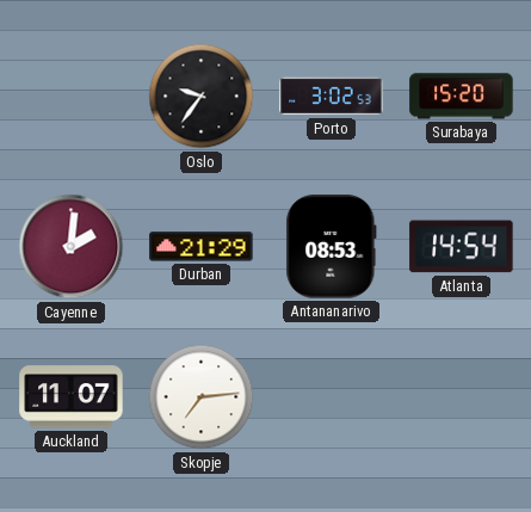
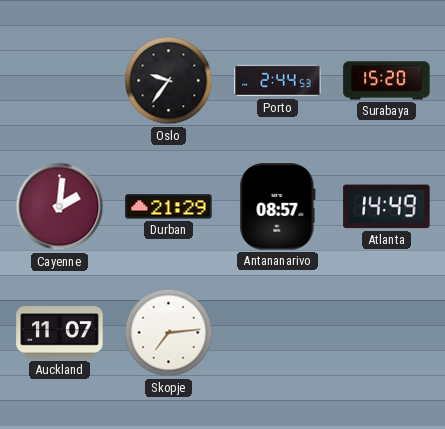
Porto: 3:02 -> 2:44 (278, 81)
Antananarivo: 08:53 -> 08:57 (278, 207)
Atlanta: 14:54 -> 14:49 (387, 207)
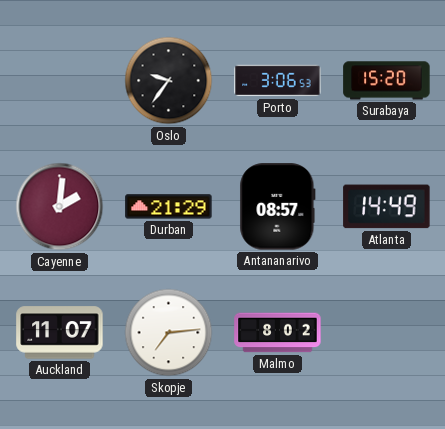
Porto: 2:44 -> 3:06 (278, 81)
Malmo: none -> 8:02 (278, 333)
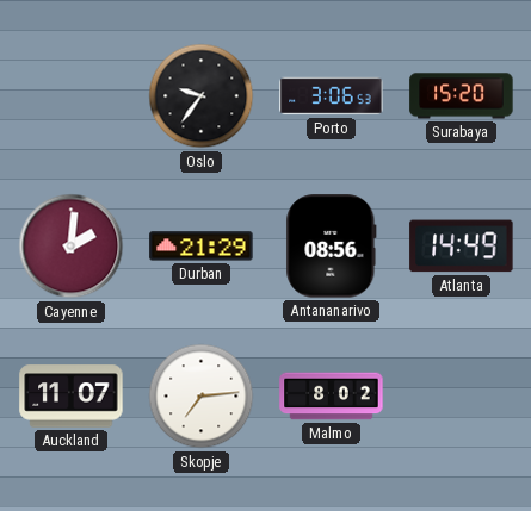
Antananarivo: 08:57 -> 08:56 (332, 247)
